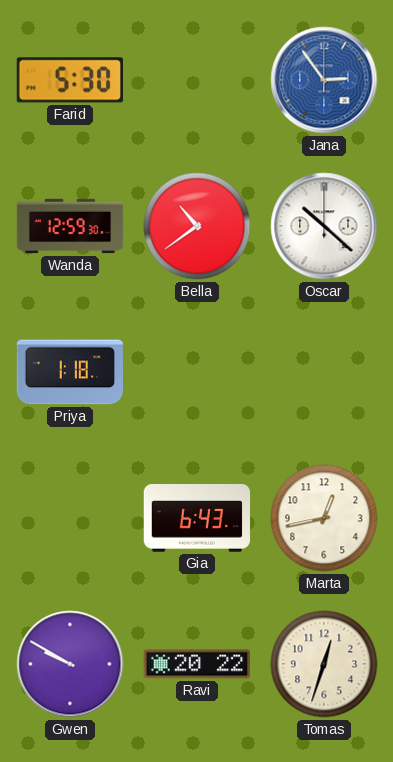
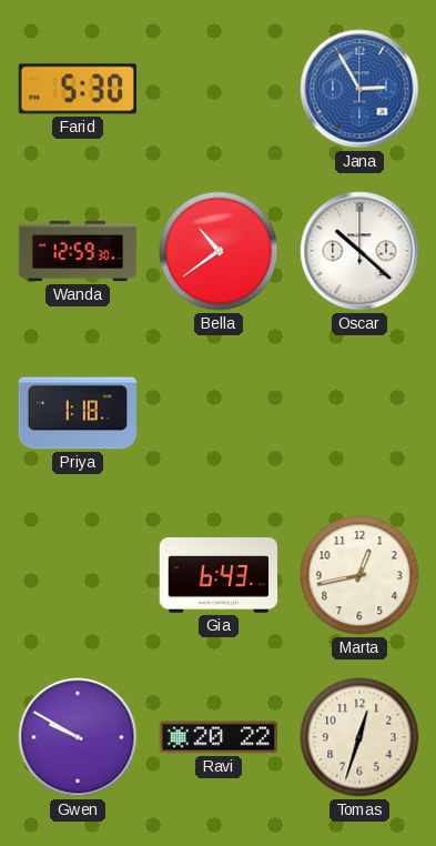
Jana: 2:54 -> 2:55 (359, 89)
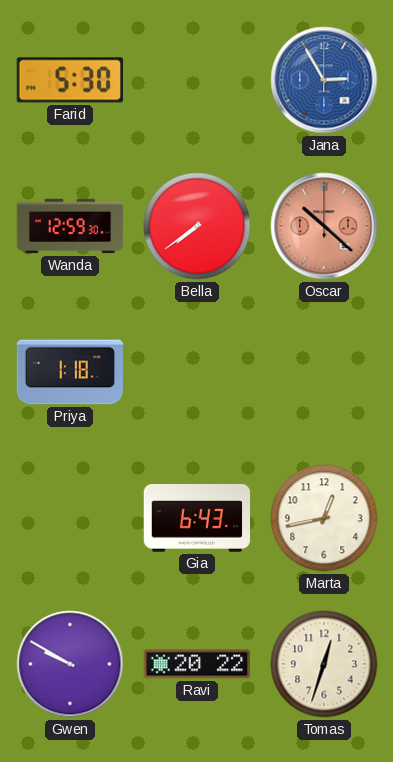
Bella: 10:39 -> 7:39 (197, 226)
Oscar dial: white -> salmon (324, 226)
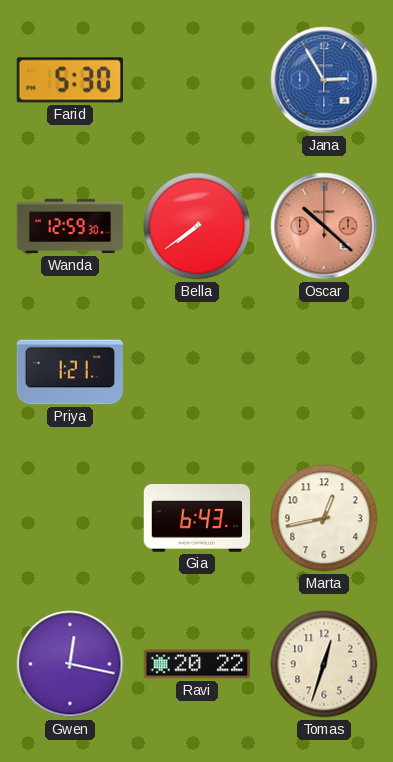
Priya: 1:18 -> 1:21 (70, 372)
Gwen: 9:50 -> 12:17 (70, 664)
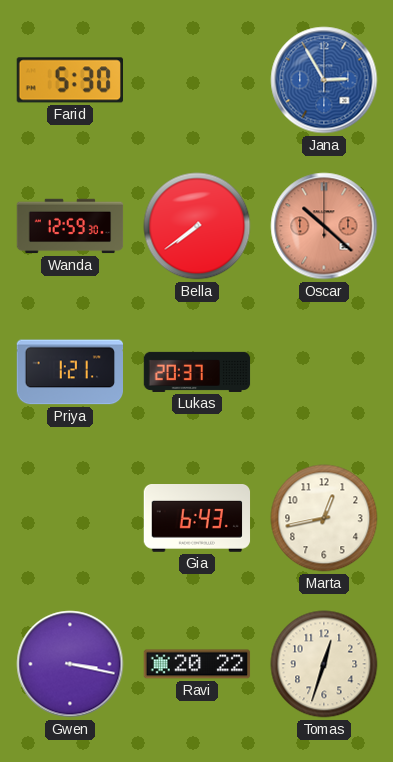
Lukas: none -> 20:37 (197, 372)
Gwen: 12:17 -> 3:17 (70, 664)
